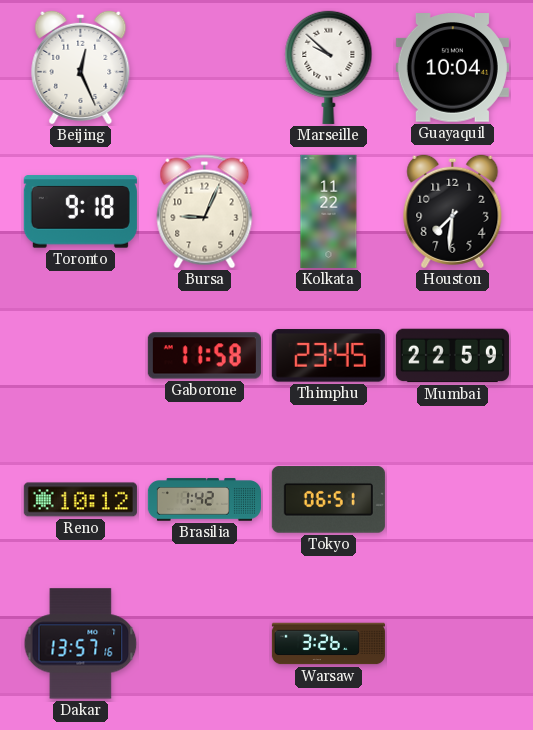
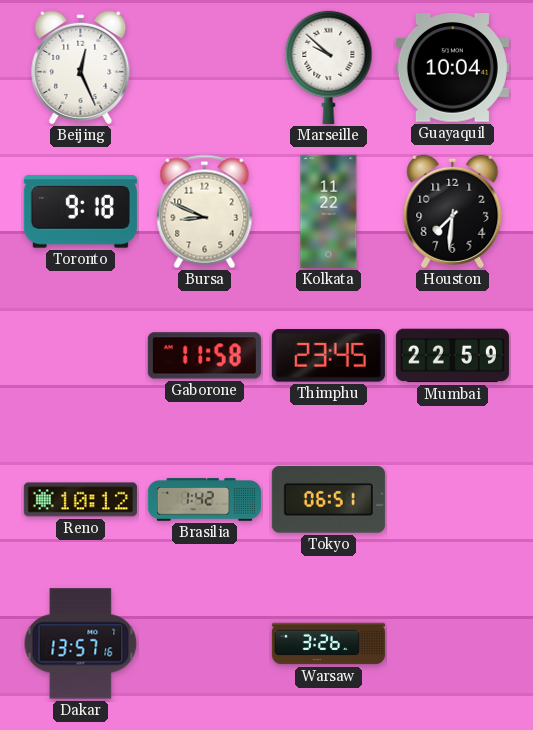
Bursa: 9:04 -> 8:49 (205, 212)
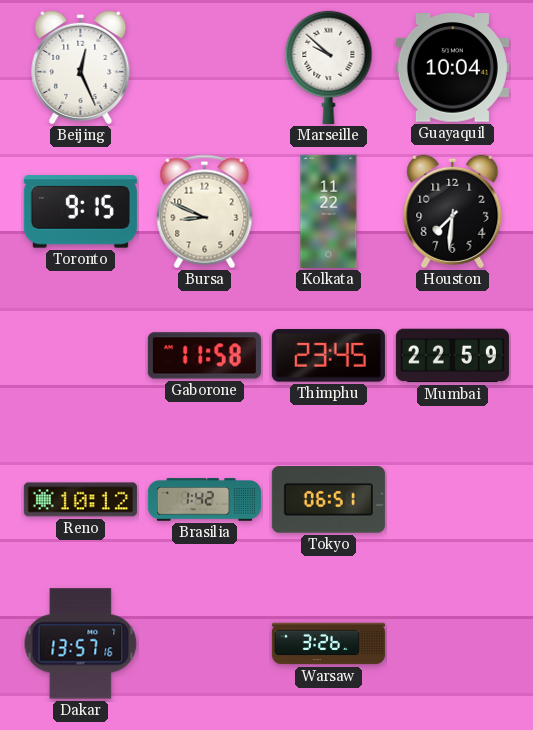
Toronto: 9:18 -> 9:15 (80, 212)
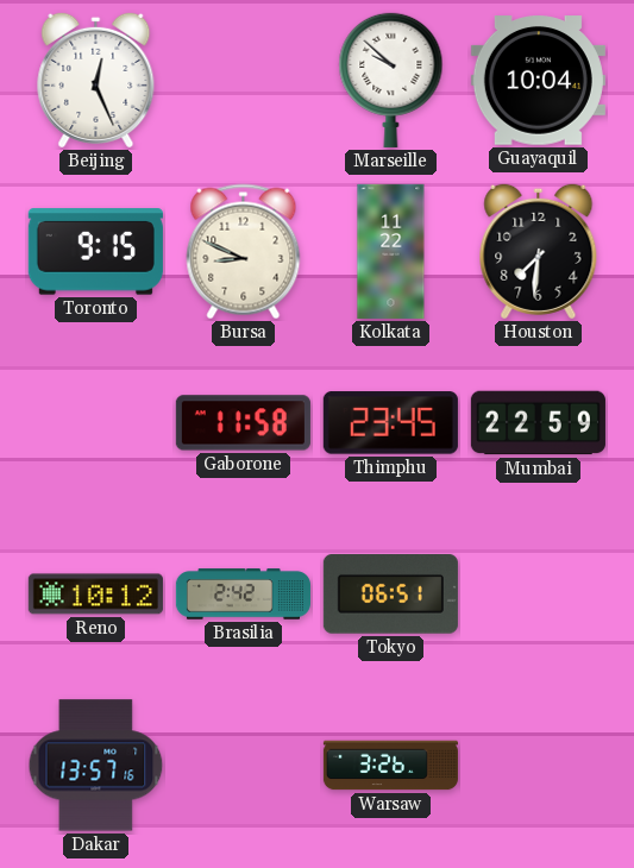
Brasilia: 1:42 -> 2:42 (243, 595)
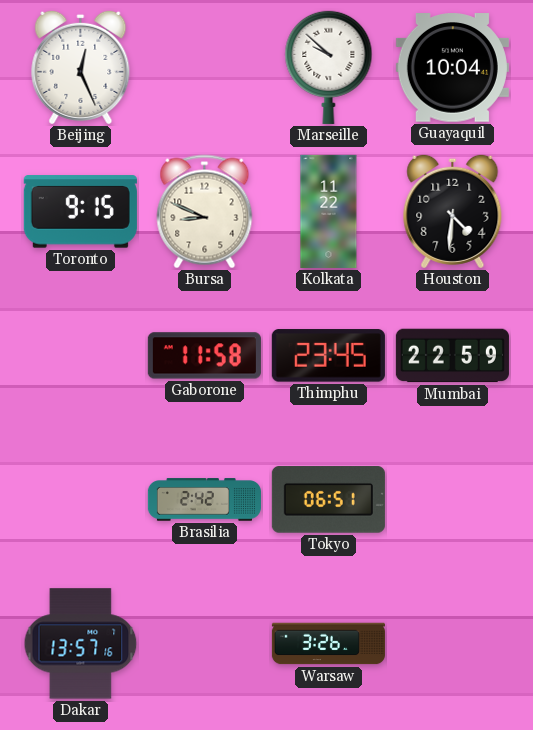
Houston: 7:31 -> 4:31 (453, 211)
Reno: 10:12 -> none (95, 595)
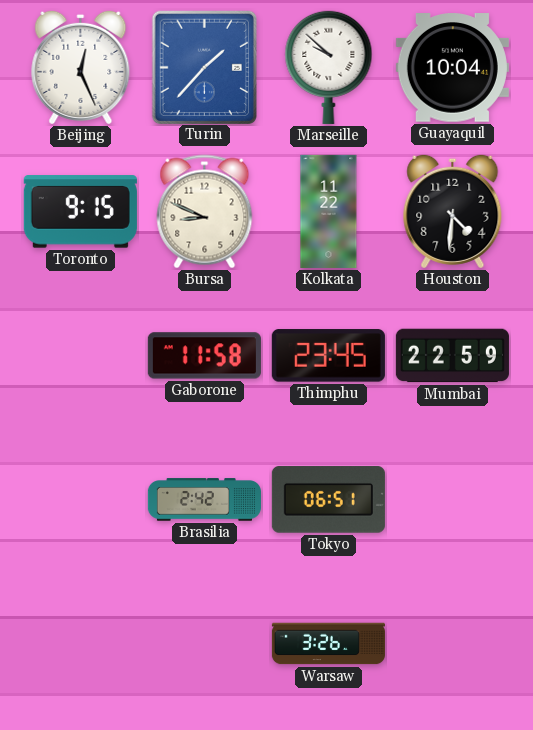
Turin: none -> 1:37 (204, 67)
Dakar: 13:57 -> none (81, 644)
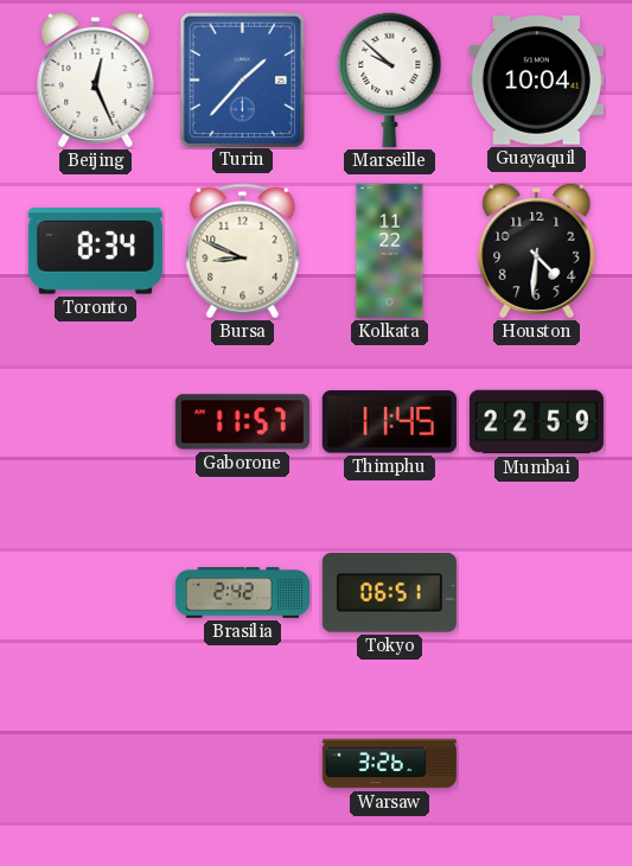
Toronto: 9:15 -> 8:34 (95, 251)
Gaborone: 11:58 -> 11:57 (242, 422)
Thimphu: 23:45 -> 11:45 (389, 422)
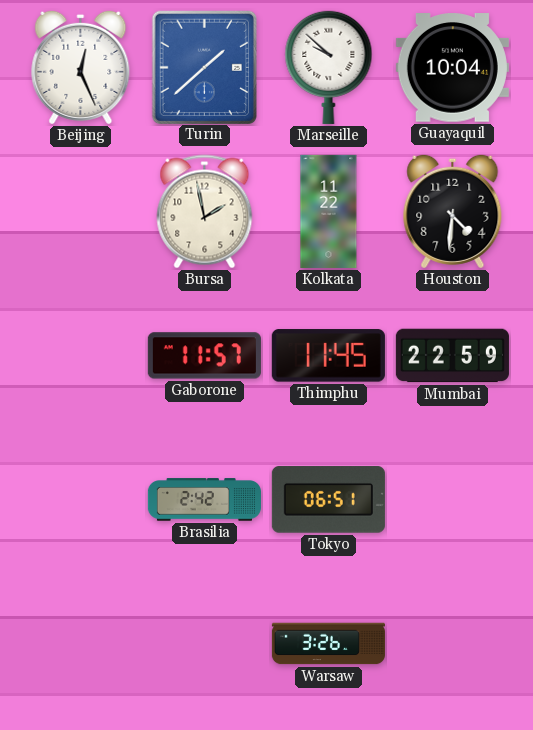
Turin: 1:37 -> 1:38 (204, 67)
Toronto: 8:34 -> none (95, 251)
Bursa: 8:49 -> 1:58 (205, 212)
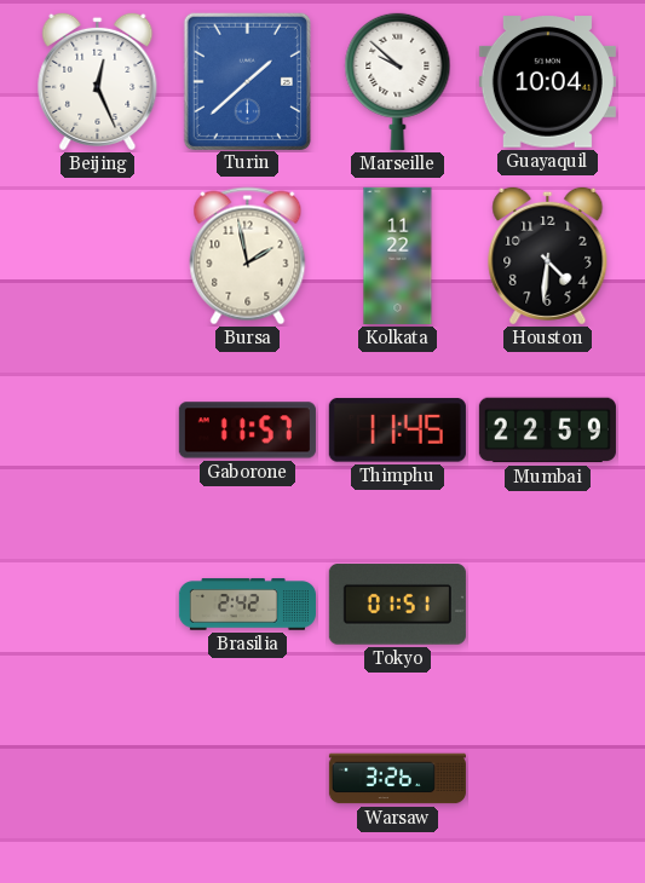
Tokyo: 06:51 -> 01:51 (397, 605)
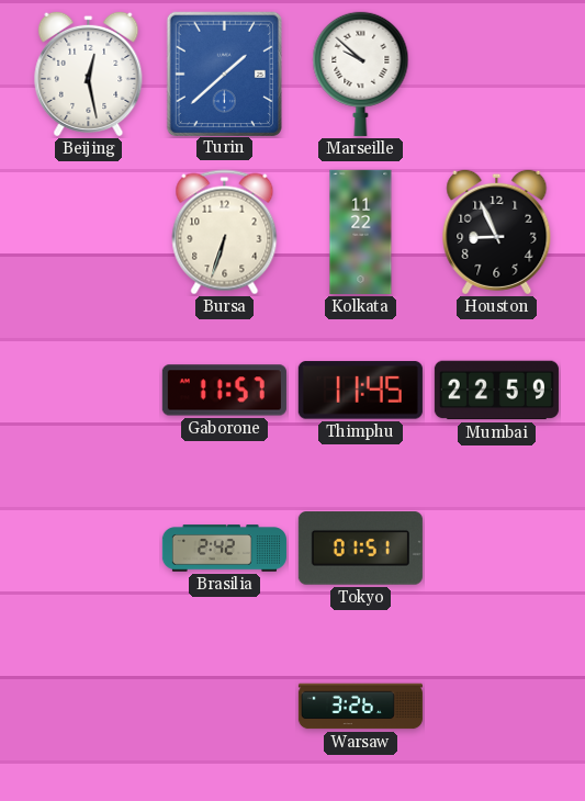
Beijing: 12:26 -> 12:28 (89, 74)
Guayaquil: 10:04 -> none (547, 82)
Bursa: 1:58 -> 6:33 (225, 233)
Houston: 4:31 -> 8:56 (497, 232)
